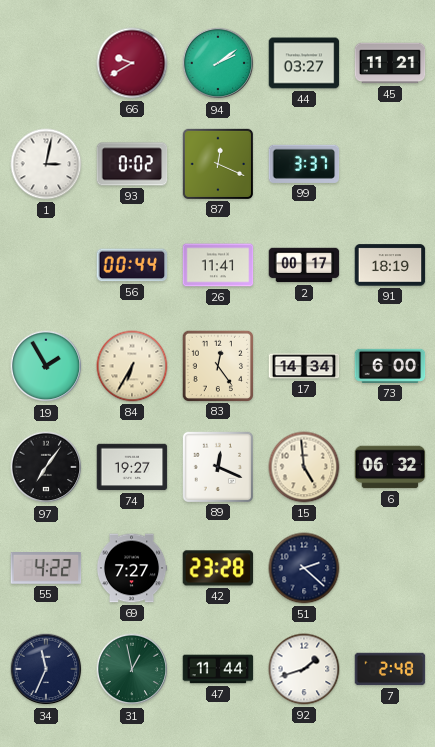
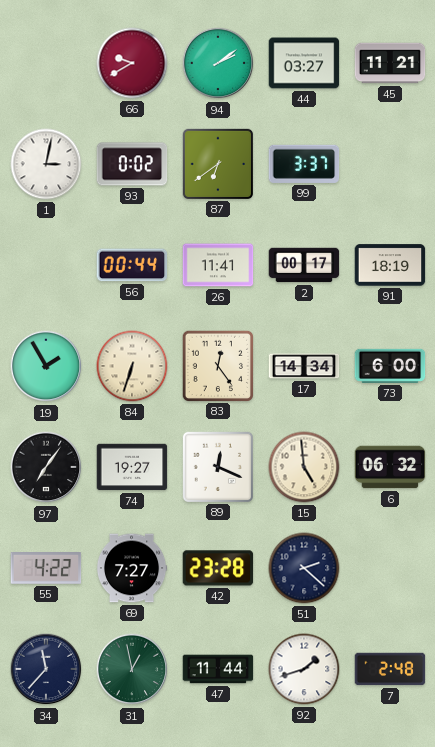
87: 12:19 -> 6:39 (217, 163)
84: 6:35 -> 6:33 (132, 366)
34: 11:34 -> 11:37 (46, 669)
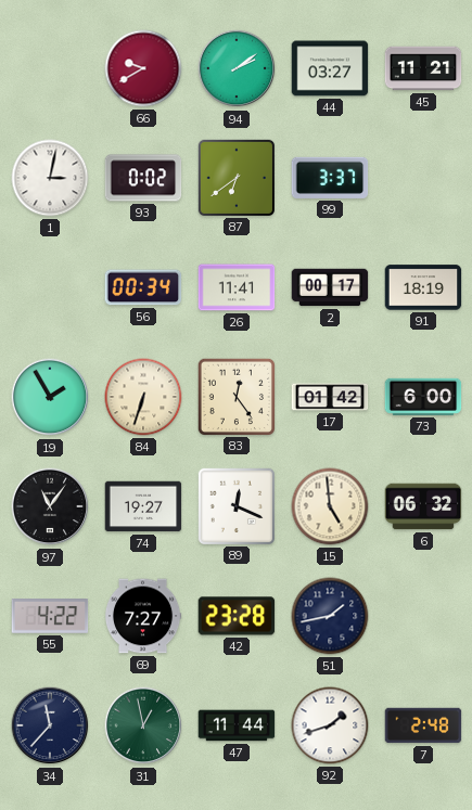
56: 00:44 -> 00:34 (143, 287)
17: 14:34 -> 01:42 (330, 397)
97: 7:06 -> 11:06 (50, 506)
51: 2:22 -> 1:43 (330, 616)
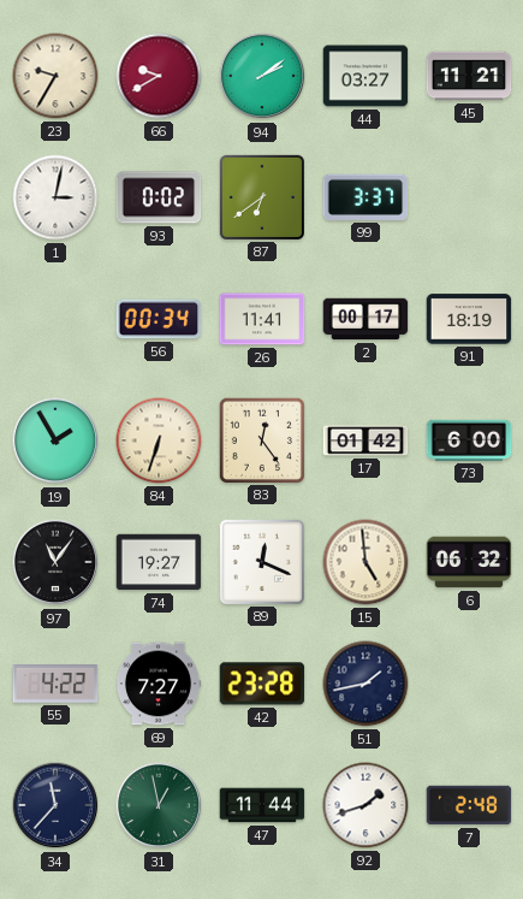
23: none -> 9:35 (55, 76)
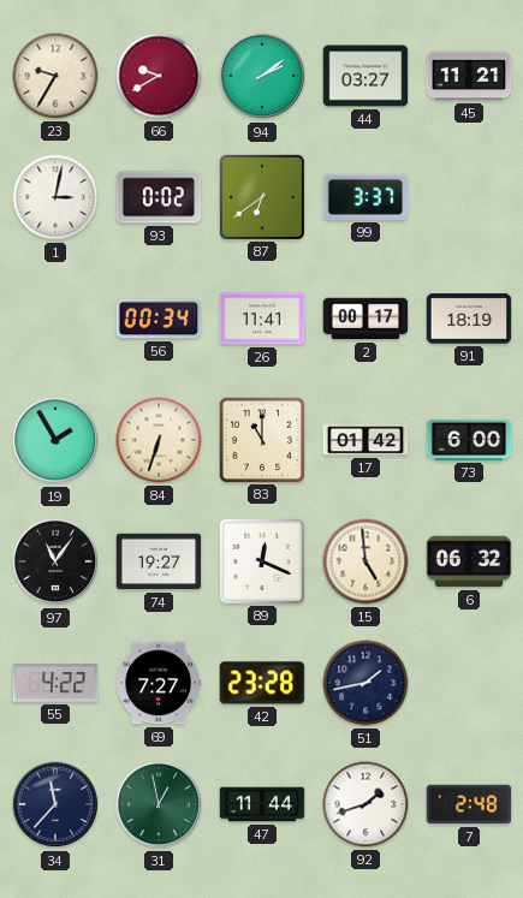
83: 12:24 -> 11:00 (261, 439)
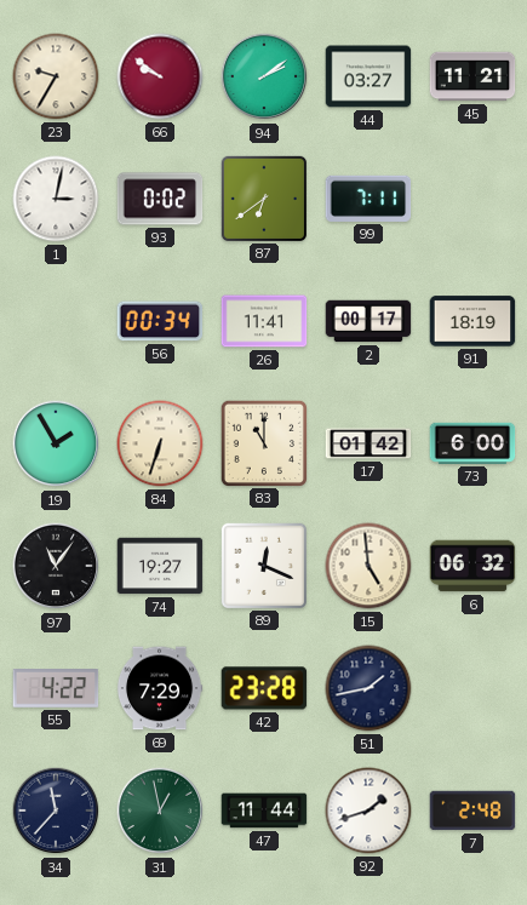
66: 9:40 -> 9:51 (160, 76)
99: 3:37 -> 7:11 (368, 199)
69: 7:27 -> 7:29 (160, 688)
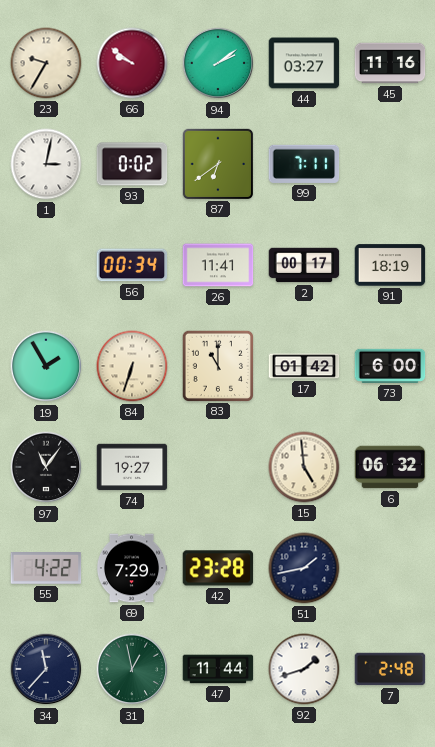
45: 11:21 -> 11:16 (390, 63)
89: 12:19 -> none (263, 565)
